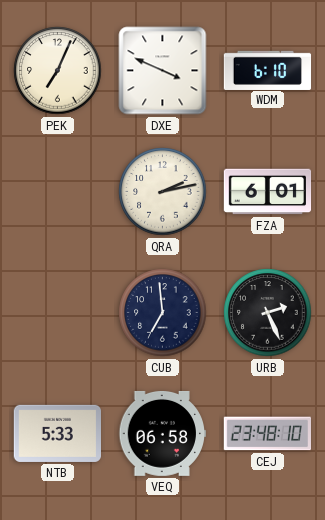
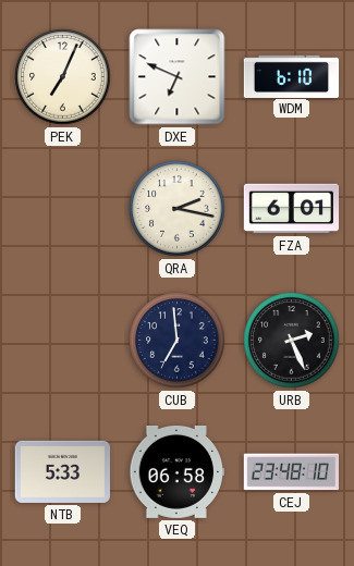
DXE: 3:49 -> 6:49 (178, 77)
QRA: 2:13 -> 2:17 (178, 209)
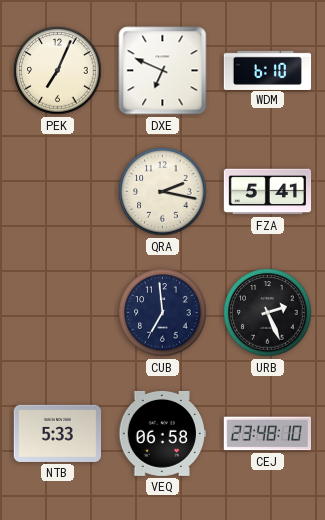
FZA: 6:01 -> 5:41 (268, 192)
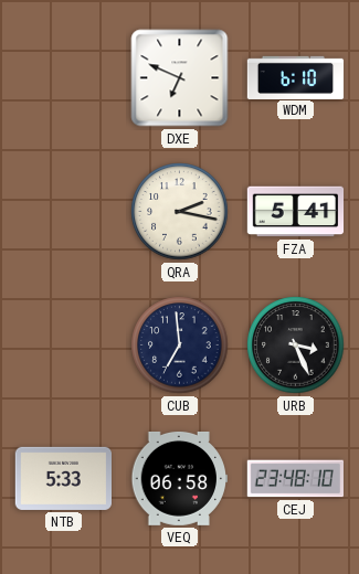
PEK: 7:04 -> none (58, 71)
URB: 2:26 -> 3:26 (296, 346)
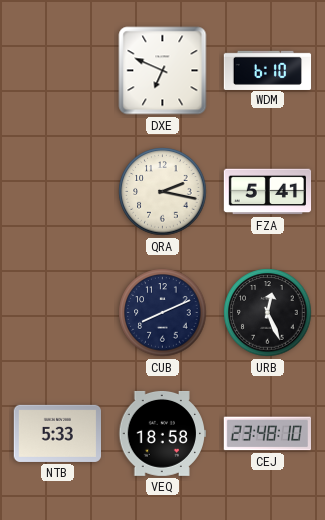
CUB: 6:59 -> 8:11 (163, 313)
URB: 3:26 -> 12:26 (268, 313)
VEQ: 06:58 -> 18:58 (162, 433)
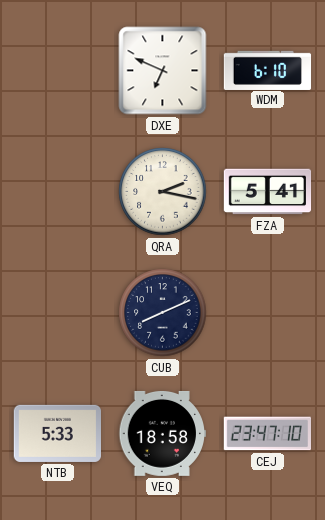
URB: 12:26 -> none (268, 313)
CEJ: 23:48 -> 23:47 (267, 434)
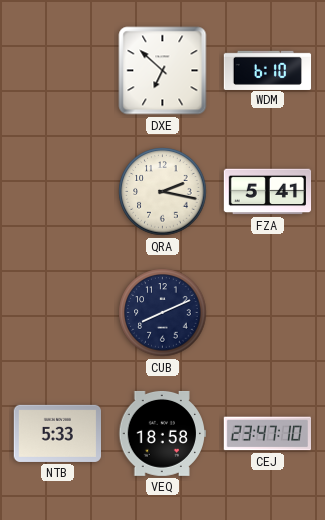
DXE: 6:49 -> 6:52 (163, 71)
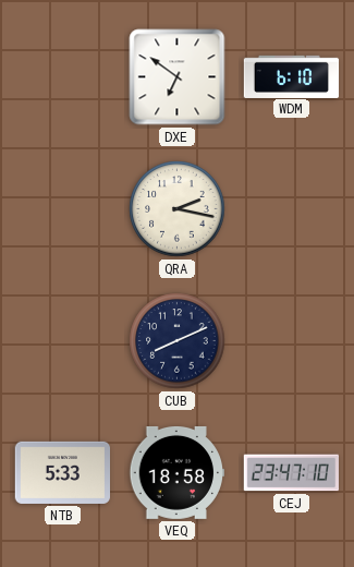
DXE: 6:52 -> 6:51 (178, 77)
FZA: 5:41 -> none (268, 192)
